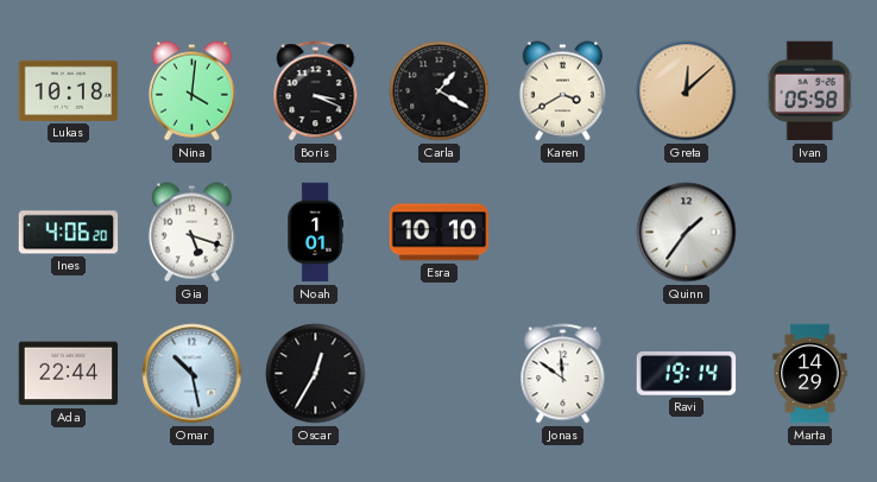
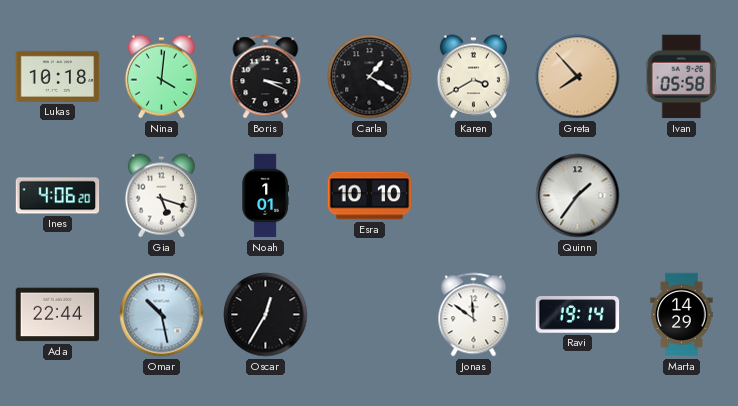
Greta: 12:08 -> 7:53 (578, 77)
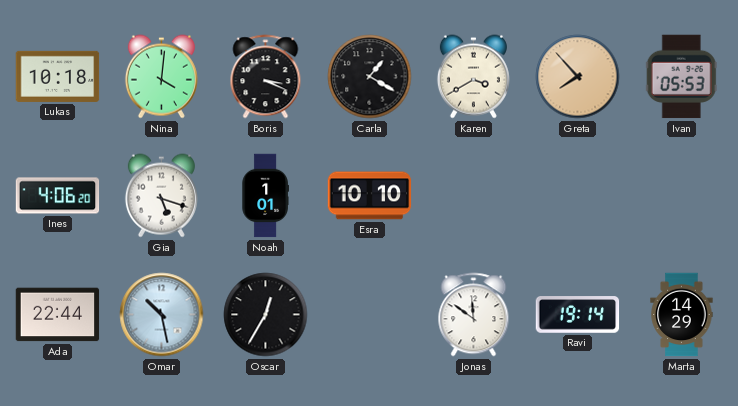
Ivan: 05:58 -> 05:53 (681, 77)
Quinn: 1:36 -> none (578, 196)
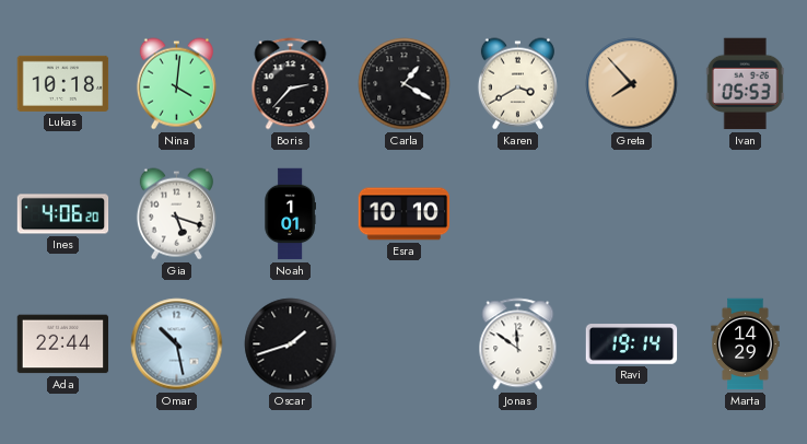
Boris: 3:19 -> 2:37 (291, 84)
Oscar: 12:35 -> 1:42 (291, 344)
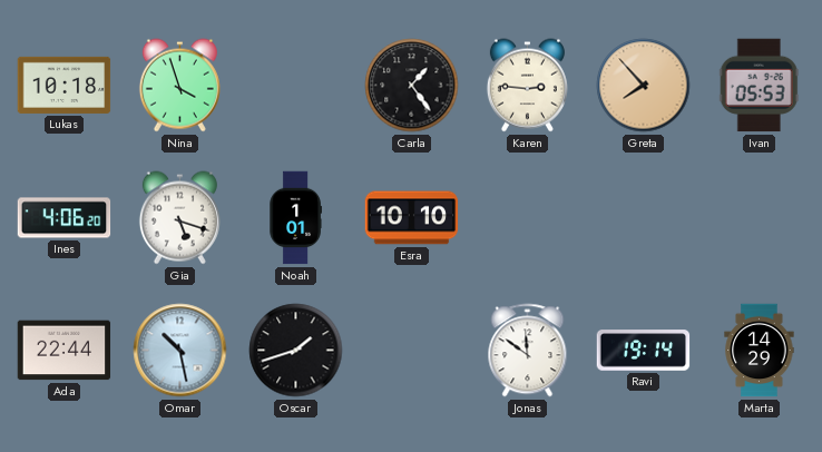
Nina: 4:01 -> 3:57 (179, 86)
Boris: 2:37 -> none (291, 84)
Carla: 1:20 -> 1:24 (412, 86)
Karen: 3:40 -> 2:46 (527, 86)
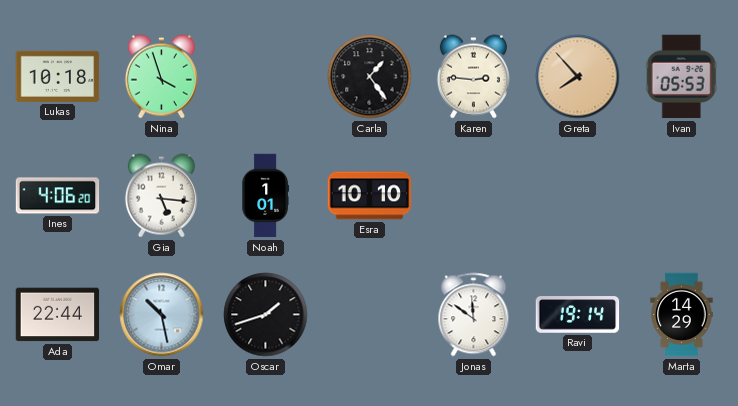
Gia: 5:18 -> 5:16 (161, 196)
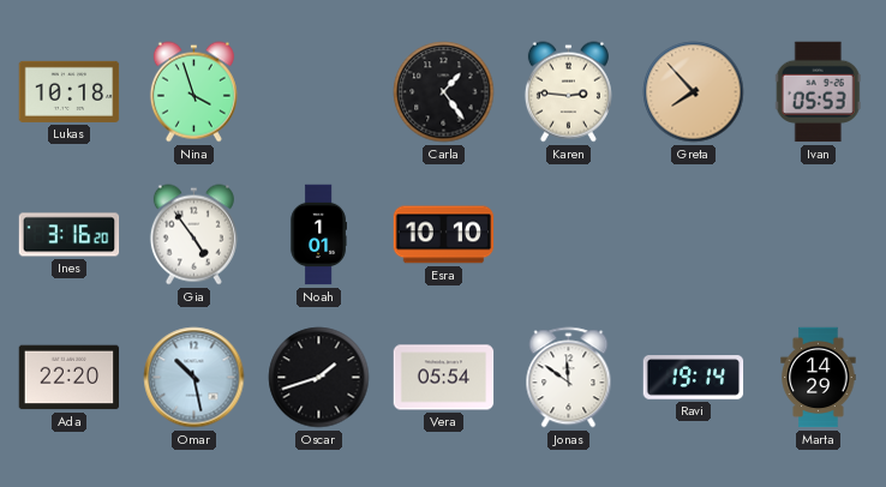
Ines: 4:06 -> 3:16 (70, 235)
Gia: 5:16 -> 4:54 (193, 235)
Ada: 22:44 -> 22:20 (70, 378)
Vera: none -> 05:54 (444, 378)
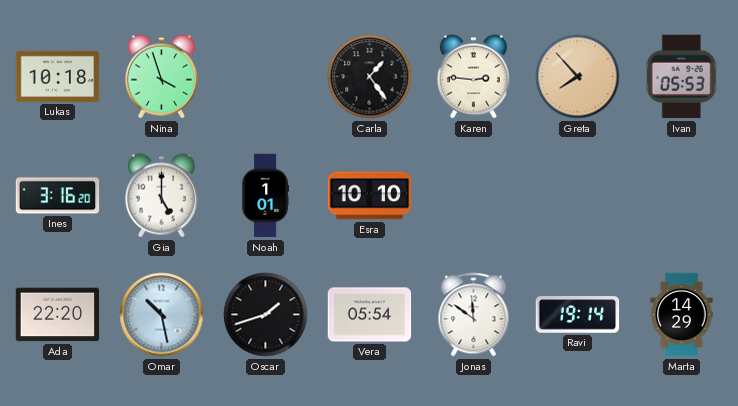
Gia: 4:54 -> 5:00 (161, 196)
